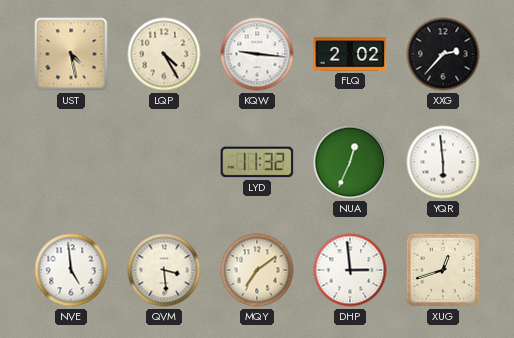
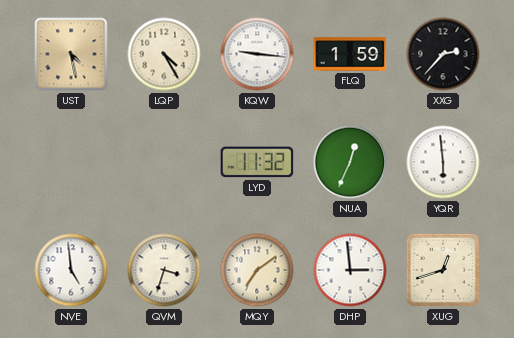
FLQ: 2:02 -> 1:59 (350, 54)
QVM: 3:29 -> 3:33 (164, 270)
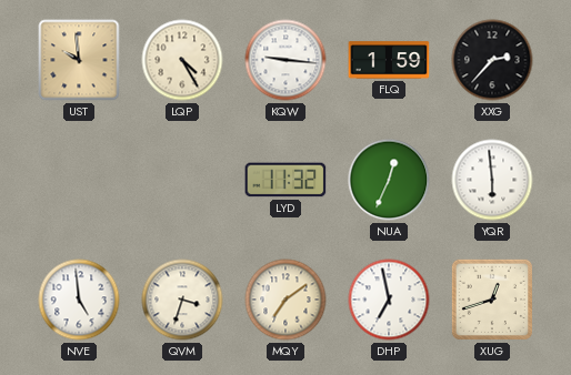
UST: 4:28 -> 9:59 (79, 60)
DHP: 2:59 -> 6:58 (389, 300)
